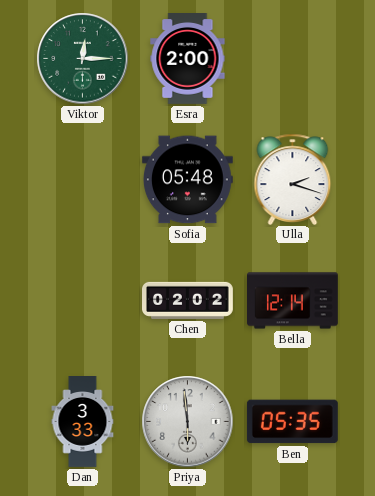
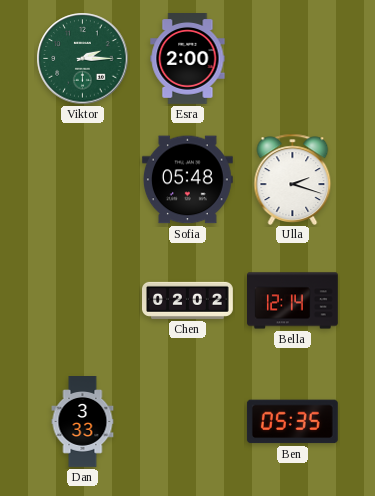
Viktor: 12:15 -> 2:15 (83, 59)
Priya: 5:59 -> none (188, 422)
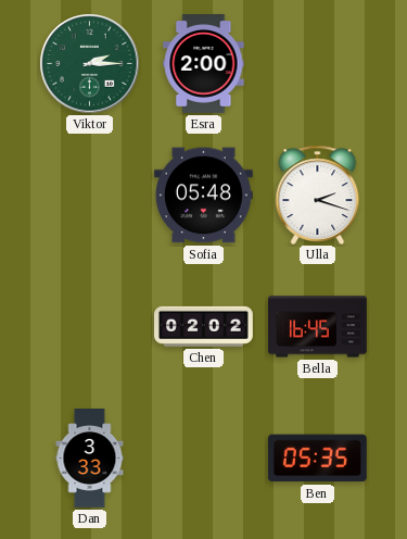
Bella: 12:14 -> 16:45 (318, 327)
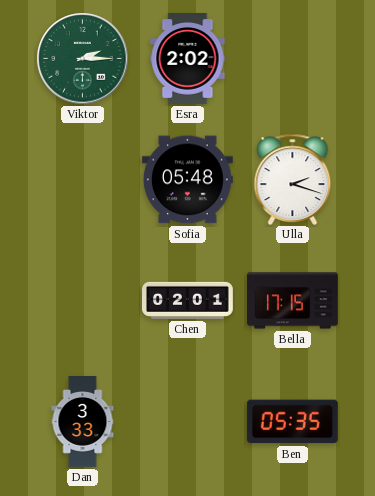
Esra: 2:00 -> 2:02 (188, 59)
Chen: 02:02 -> 02:01 (188, 300)
Bella: 16:45 -> 17:15 (293, 301)
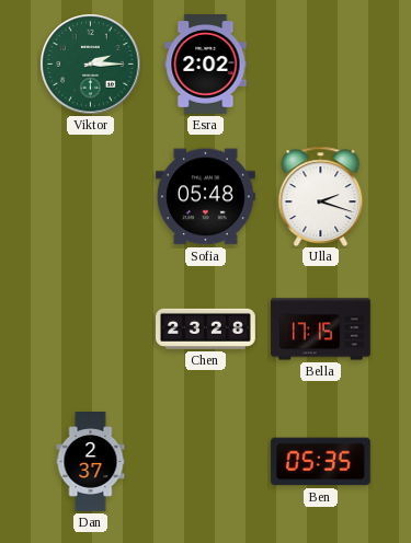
Chen: 02:01 -> 23:28 (206, 328)
Dan: 3:33 -> 2:37 (91, 462)
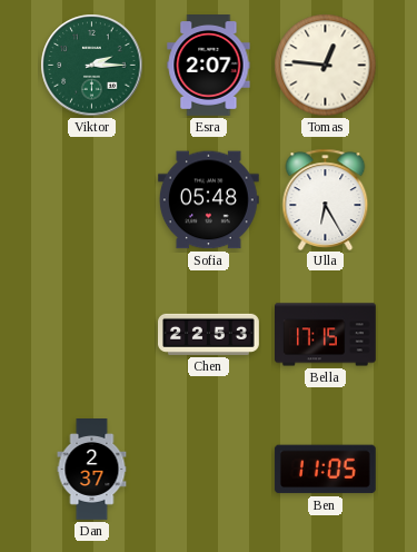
Esra: 2:02 -> 2:07 (209, 66)
Tomas: none -> 12:46 (326, 66)
Ulla: 2:18 -> 6:25 (326, 199)
Chen: 23:28 -> 22:53 (209, 334)
Ben: 05:35 -> 11:05 (325, 470)
